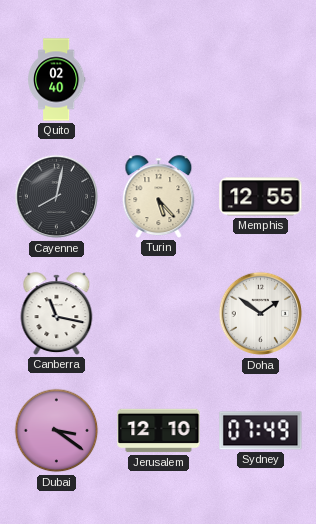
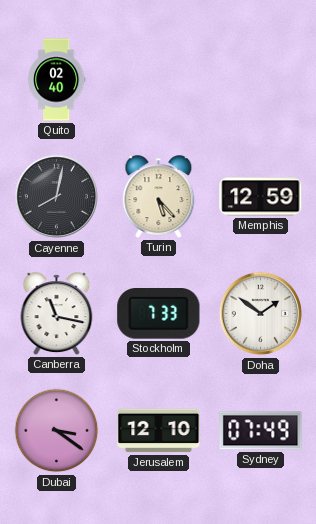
Memphis: 12:55 -> 12:59 (261, 197)
Stockholm: none -> 7:33 (159, 314)
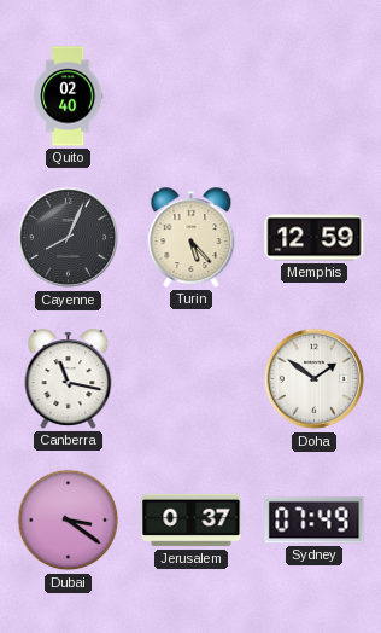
Cayenne: 8:02 -> 8:04 (69, 238)
Stockholm: 7:33 -> none (159, 314)
Jerusalem: 12:10 -> 0:37 (192, 521)
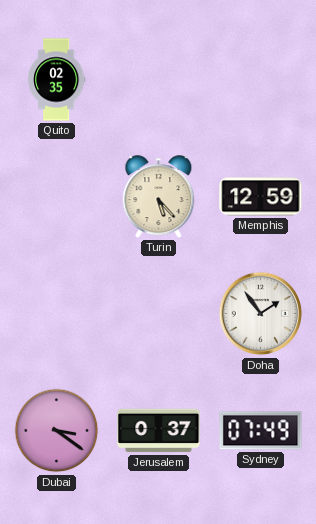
Quito: 02:40 -> 02:35 (56, 80)
Cayenne: 8:04 -> none (69, 238)
Canberra: 11:17 -> none (69, 379)
Doha: 1:51 -> 1:54 (261, 314)
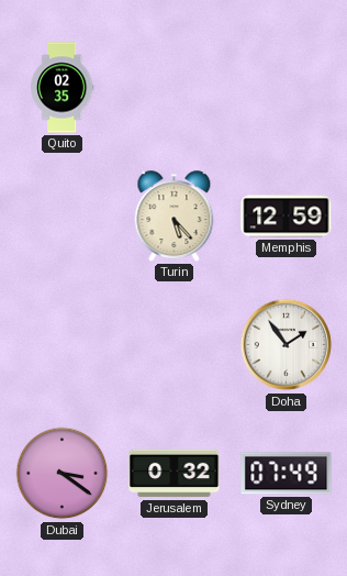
Jerusalem: 0:37 -> 0:32 (175, 474)
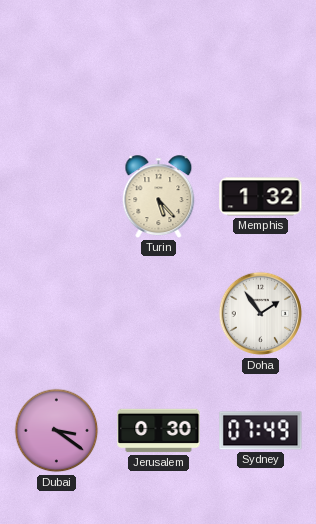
Quito: 02:35 -> none (61, 88)
Memphis: 12:59 -> 1:32 (261, 197)
Jerusalem: 0:32 -> 0:30 (159, 431)
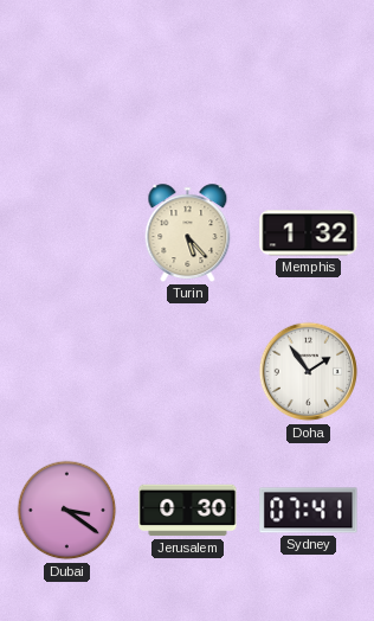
Sydney: 07:49 -> 07:41 (309, 511)
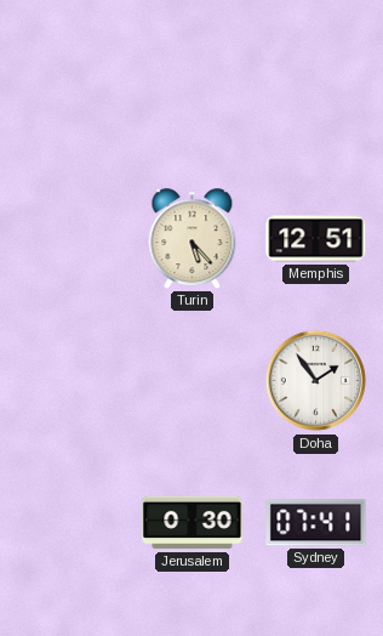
Memphis: 1:32 -> 12:51 (316, 239)
Dubai: 3:21 -> none (67, 511)
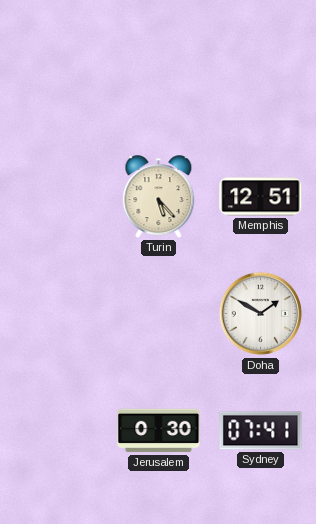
Doha: 1:54 -> 1:50 (261, 314)
